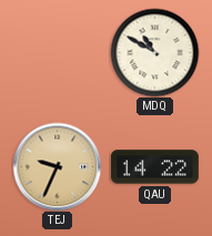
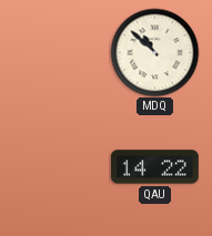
MDQ: 10:50 -> 10:52 (154, 52)
TEJ: 9:34 -> none (57, 166)
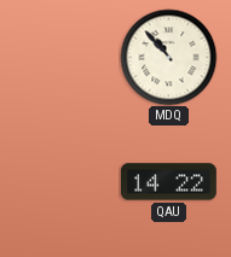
MDQ: 10:52 -> 10:53 (168, 57)
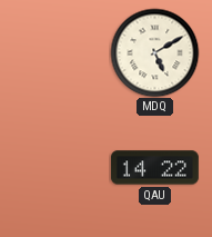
MDQ: 10:53 -> 5:10 (154, 52)
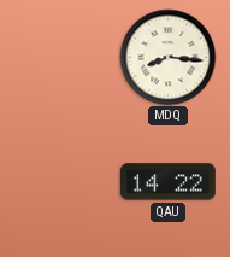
MDQ: 5:10 -> 8:16 (167, 57)
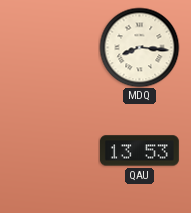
QAU: 14:22 -> 13:53 (139, 151)
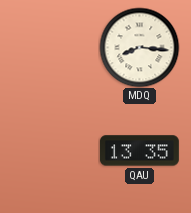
QAU: 13:53 -> 13:35 (139, 151)
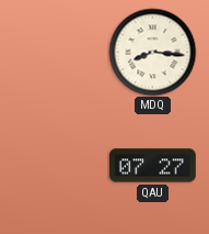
QAU: 13:35 -> 07:27 (152, 166)
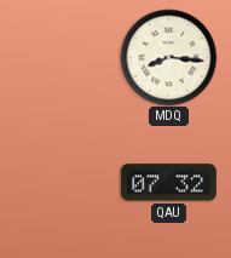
QAU: 07:27 -> 07:32 (168, 183)
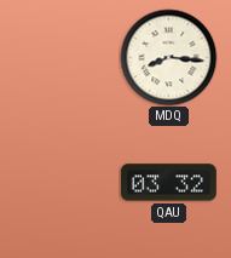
QAU: 07:32 -> 03:32 (168, 183)
